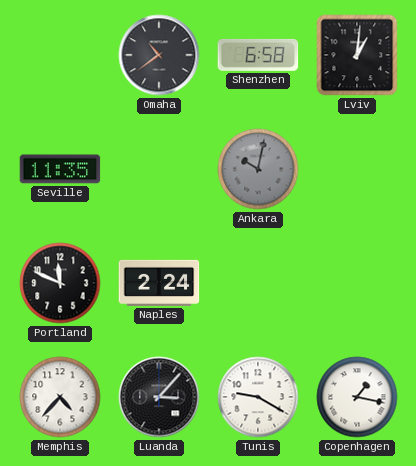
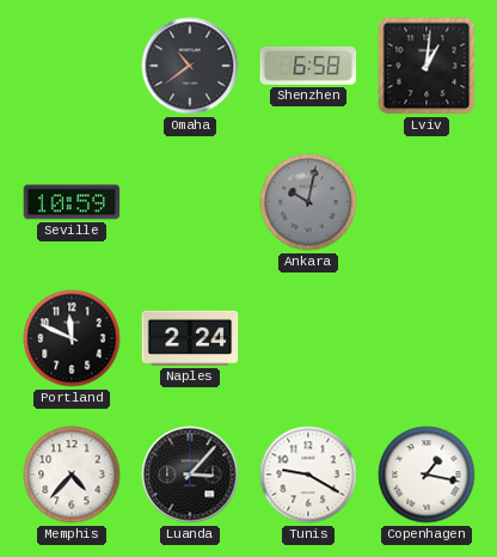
Seville: 11:35 -> 10:59 (72, 202)
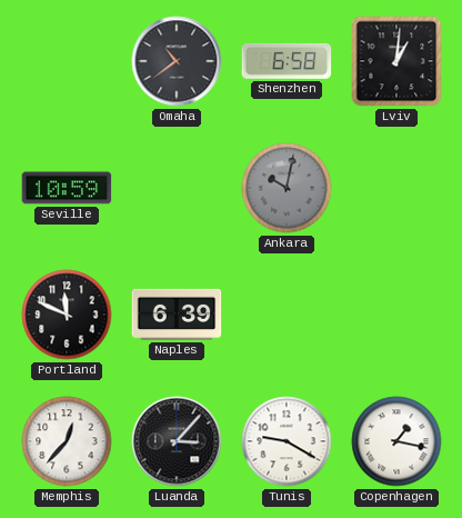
Naples: 2:24 -> 6:39 (177, 315)
Memphis: 4:37 -> 12:37 (67, 441)
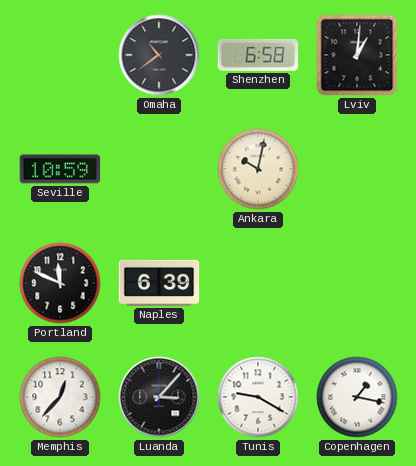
Ankara dial: grey -> cream (258, 169)
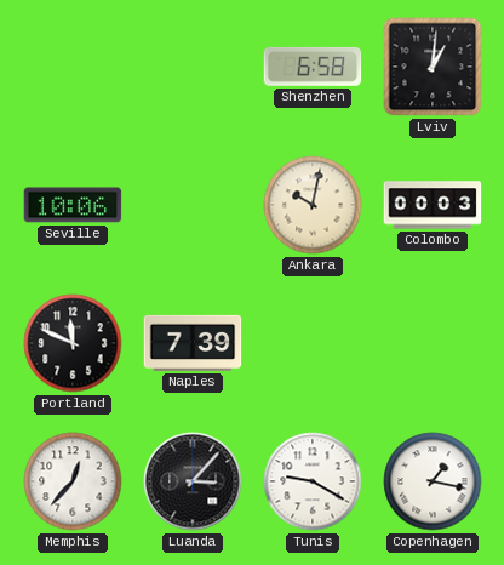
Omaha: 10:39 -> none (159, 55)
Seville: 10:59 -> 10:06 (73, 205)
Colombo: none -> 00:03 (433, 205)
Naples: 6:39 -> 7:39 (193, 343)
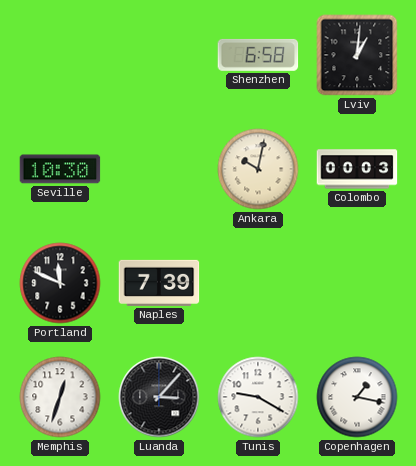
Seville: 10:06 -> 10:30 (60, 169)
Memphis: 12:37 -> 12:33 (60, 397)
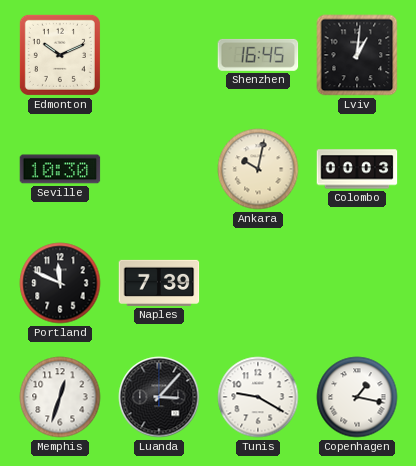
Edmonton: none -> 10:11 (60, 55)
Shenzhen: 6:58 -> 16:45 (258, 55)
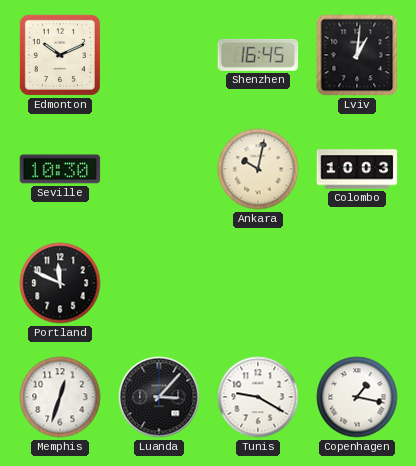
Colombo: 00:03 -> 10:03 (357, 169)
Naples: 7:39 -> none (159, 283)
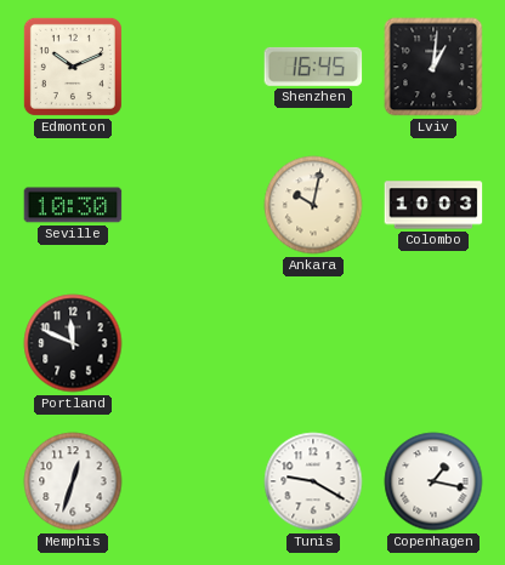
Luanda: 3:07 -> none (159, 397)
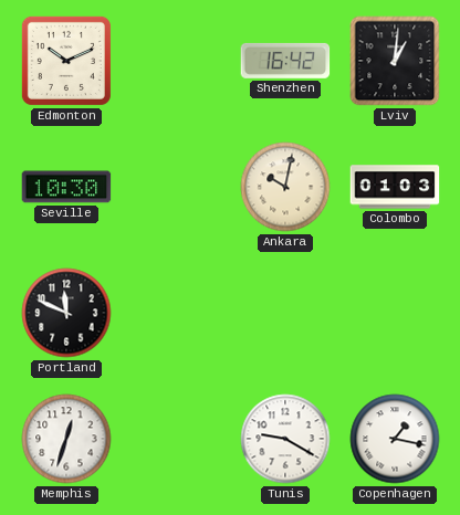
Shenzhen: 16:45 -> 16:42 (285, 61)
Colombo: 10:03 -> 01:03 (395, 187)
